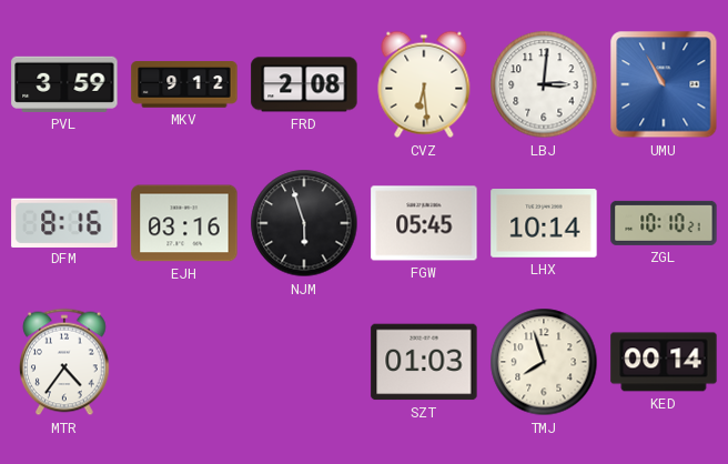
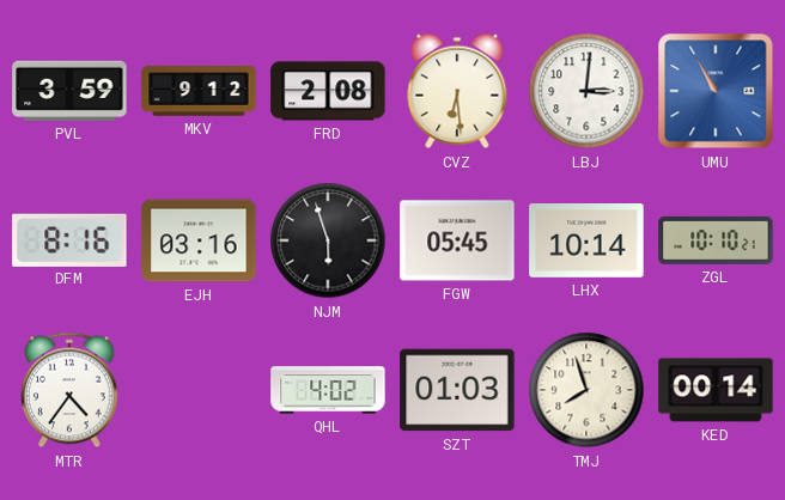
QHL: none -> 4:02 (328, 390)
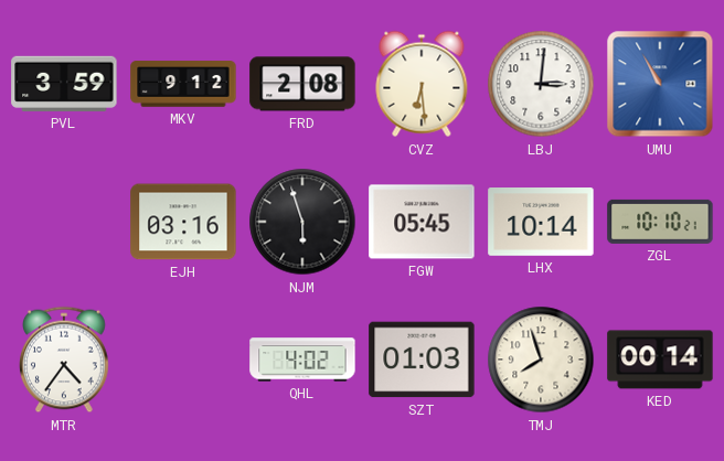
DFM: 8:16 -> none (69, 239)
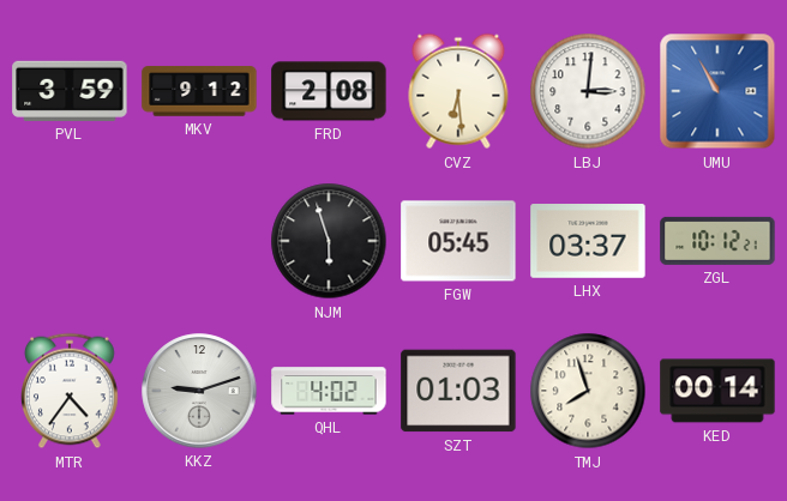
EJH: 03:16 -> none (183, 222)
LHX: 10:14 -> 03:37 (588, 242)
ZGL: 10:10 -> 10:12 (717, 241)
KKZ: none -> 9:12 (199, 391)
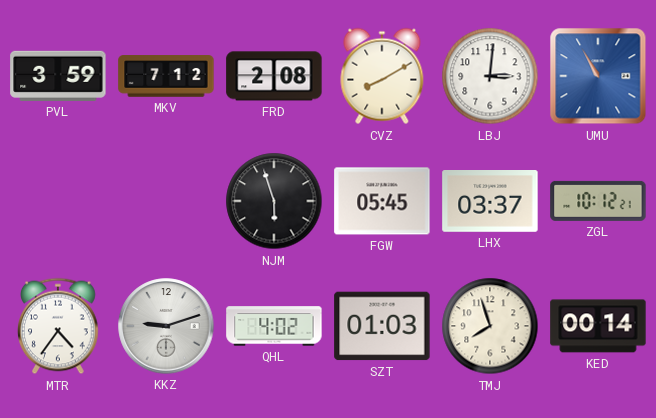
MKV: 9:12 -> 7:12 (166, 76)
CVZ: 6:29 -> 8:10 (382, 76)
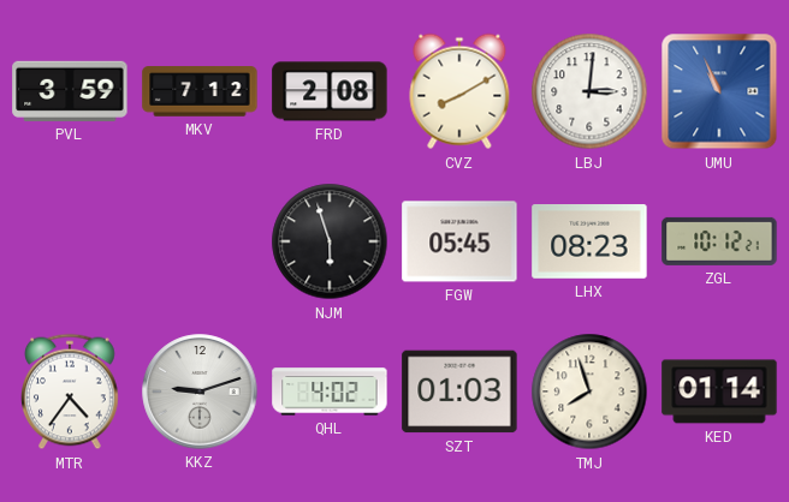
UMU: 10:55 -> 10:56 (719, 91)
LHX: 03:37 -> 08:23 (589, 243)
KED: 00:14 -> 01:14 (719, 392)
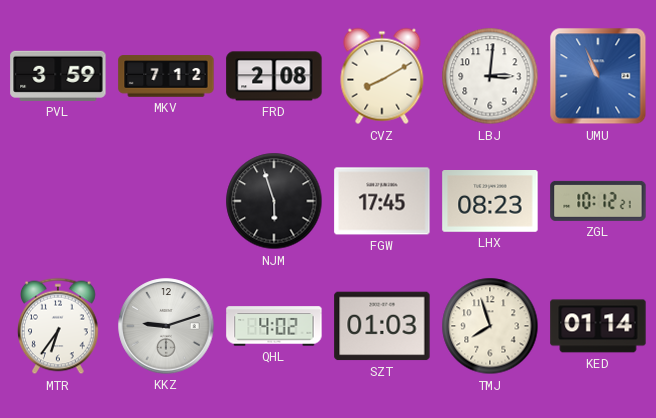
FGW: 05:45 -> 17:45 (382, 201)
MTR: 4:36 -> 6:36 (59, 326)
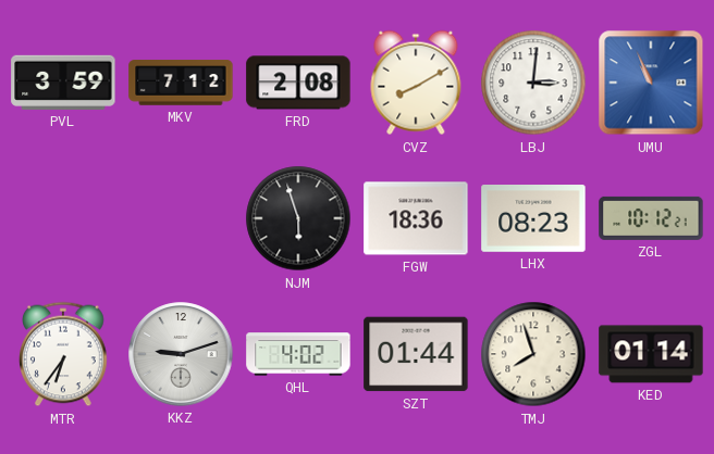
FGW: 17:45 -> 18:36 (416, 218)
SZT: 01:03 -> 01:44 (416, 354)
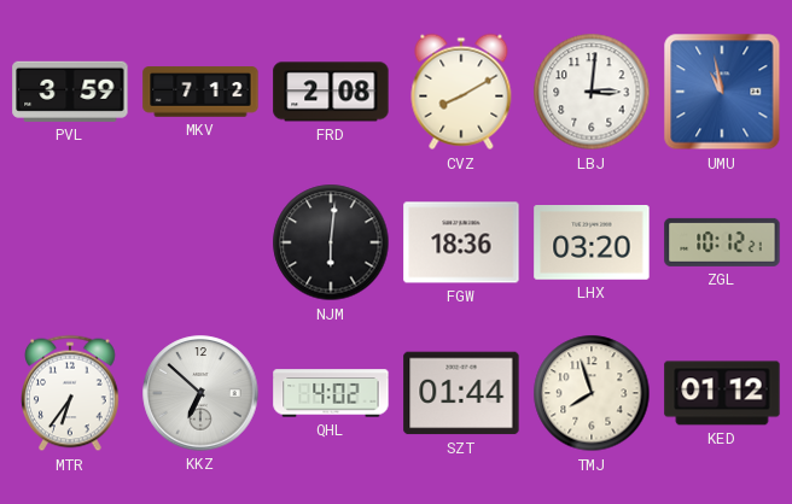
UMU: 10:56 -> 10:58 (722, 92)
NJM: 5:57 -> 6:01 (331, 242)
LHX: 08:23 -> 03:20 (592, 244)
KKZ: 9:12 -> 6:52 (200, 393)
KED: 01:14 -> 01:12 (722, 393)
